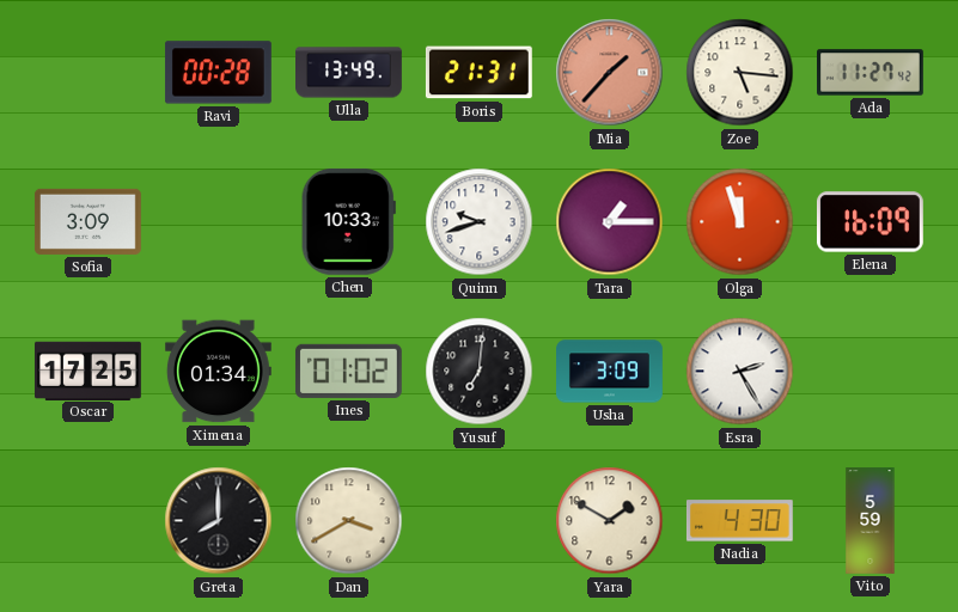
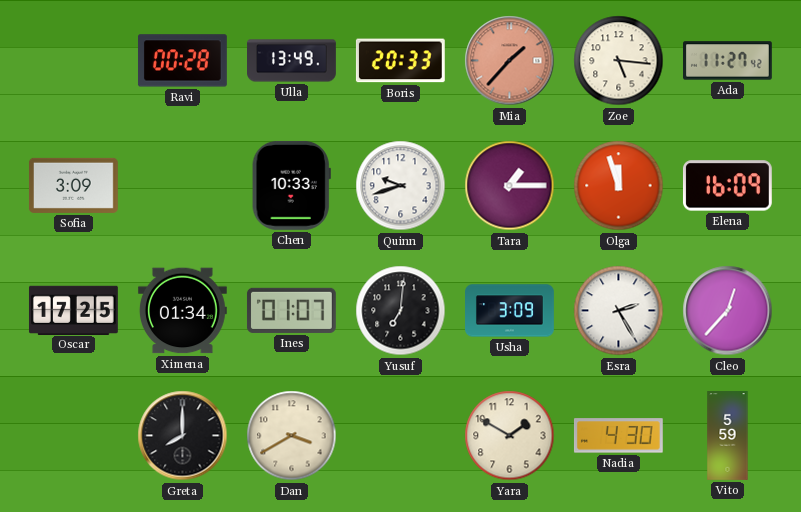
Boris: 21:31 -> 20:33 (400, 61)
Ines: 01:02 -> 01:07 (291, 310)
Cleo: none -> 12:37 (728, 311)
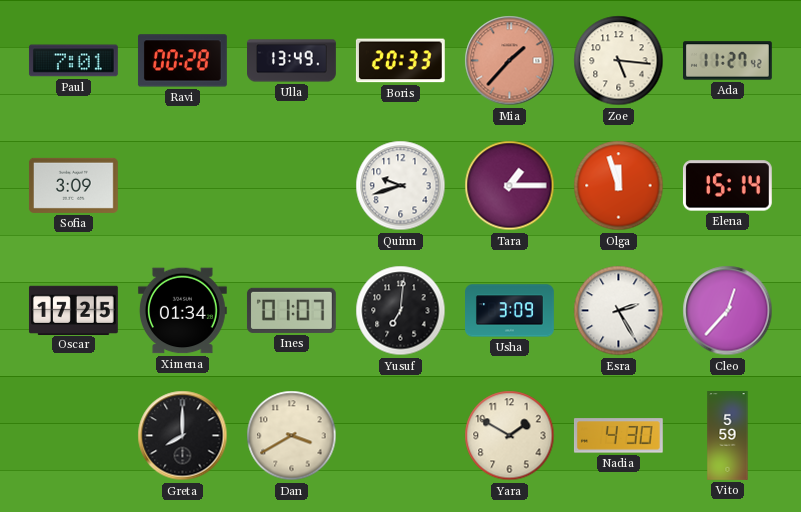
Paul: none -> 7:01 (73, 61)
Chen: 10:33 -> none (291, 185)
Elena: 16:09 -> 15:14 (727, 186)
